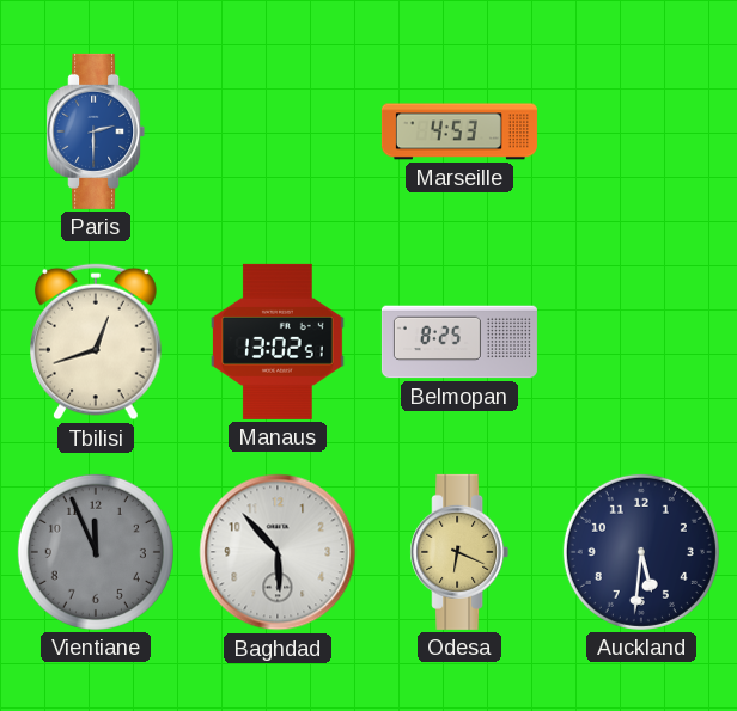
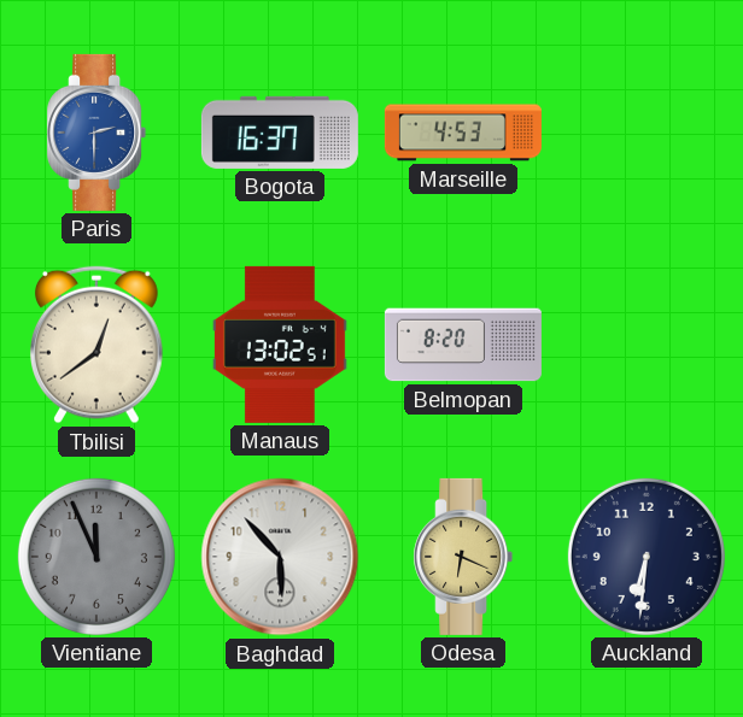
Bogota: none -> 16:37 (280, 133)
Tbilisi: 12:42 -> 12:39 (98, 345)
Belmopan: 8:25 -> 8:20 (463, 345)
Auckland: 5:31 -> 6:31 (647, 557)
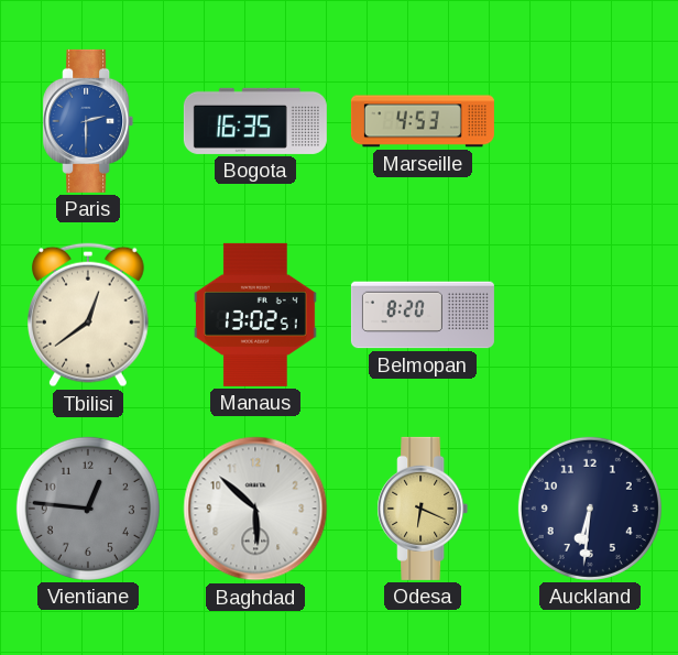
Bogota: 16:37 -> 16:35 (255, 121)
Vientiane: 11:56 -> 12:46 (88, 509)
Baghdad: 5:53 -> 5:52 (255, 509)
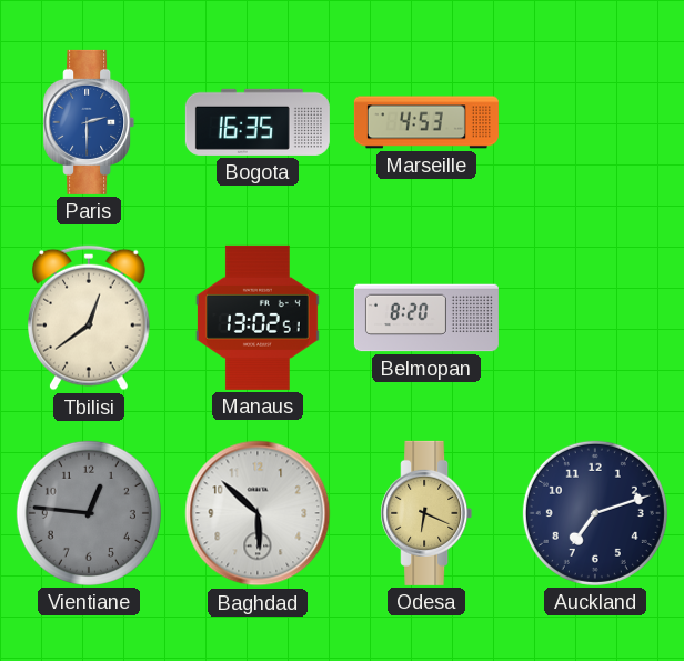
Auckland: 6:31 -> 7:12 (595, 513)
